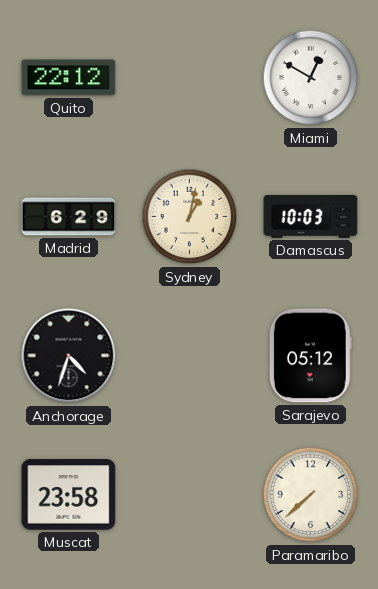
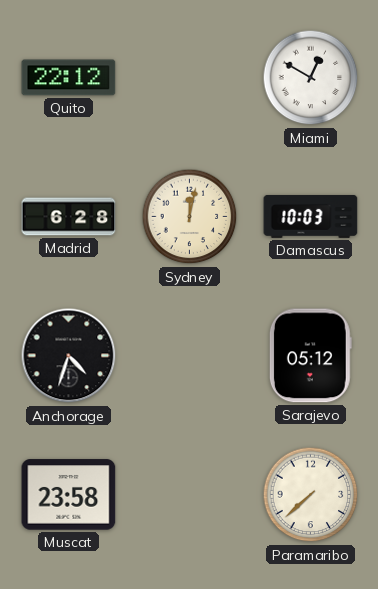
Madrid: 6:29 -> 6:28 (69, 217)
Sydney: 1:02 -> 12:02 (190, 217)
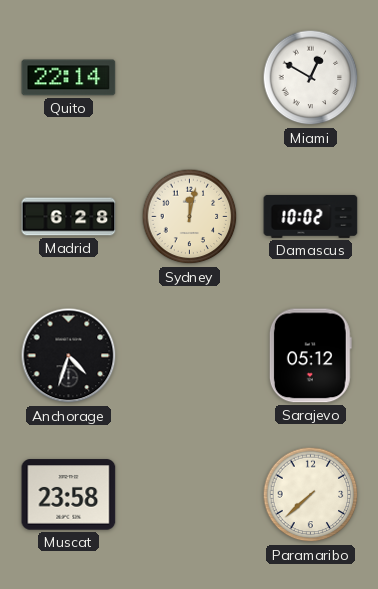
Quito: 22:12 -> 22:14 (69, 78)
Damascus: 10:03 -> 10:02 (311, 216)
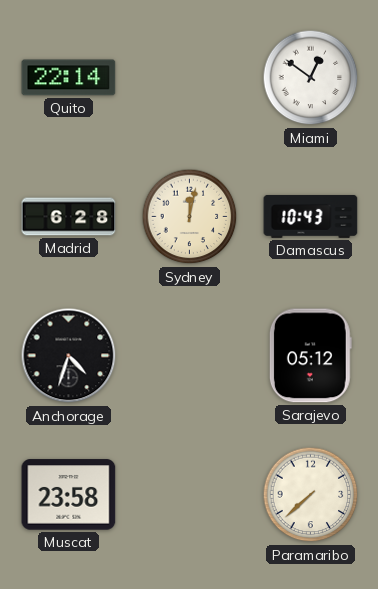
Miami: 12:50 -> 12:51 (311, 78)
Damascus: 10:02 -> 10:43 (311, 216)
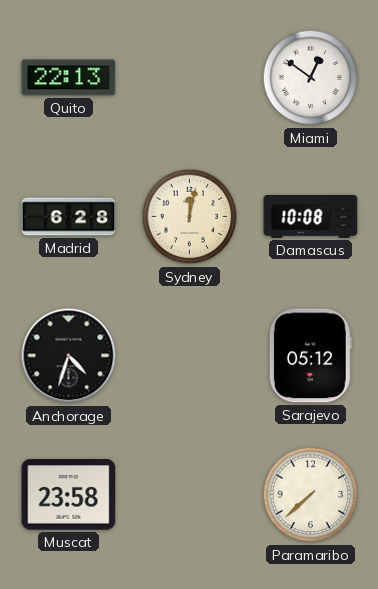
Quito: 22:14 -> 22:13 (69, 78)
Damascus: 10:43 -> 10:08 (311, 216)
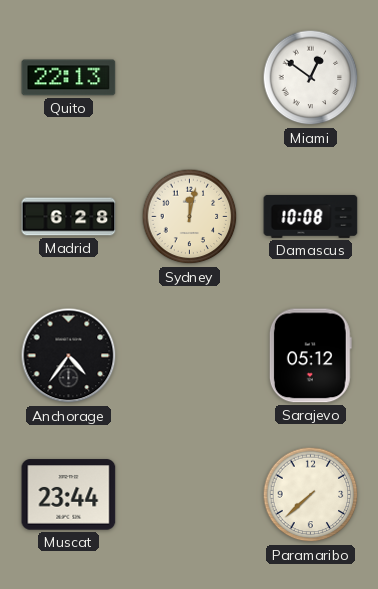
Anchorage: 4:33 -> 4:36 (69, 356)
Muscat: 23:58 -> 23:44 (69, 495)
